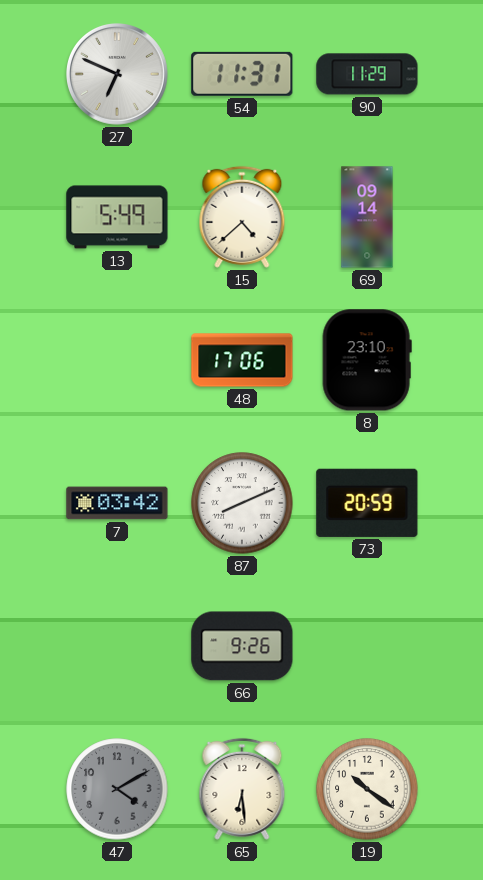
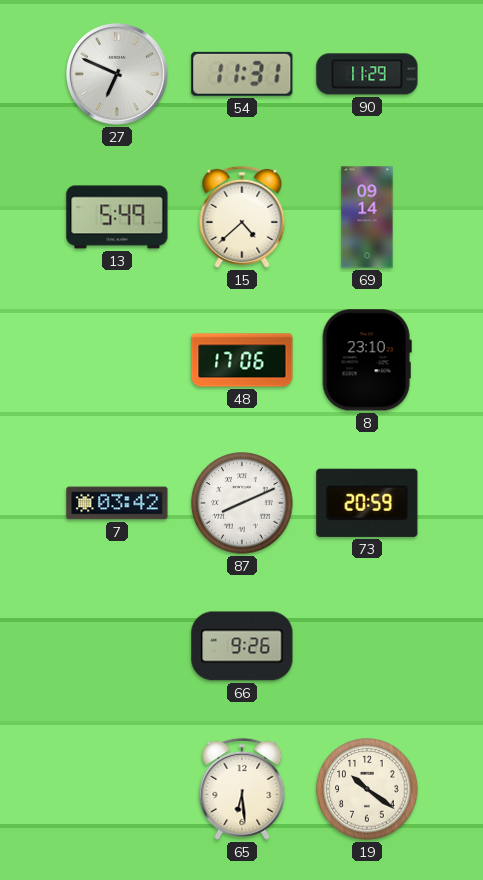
47: 4:10 -> none (117, 789)
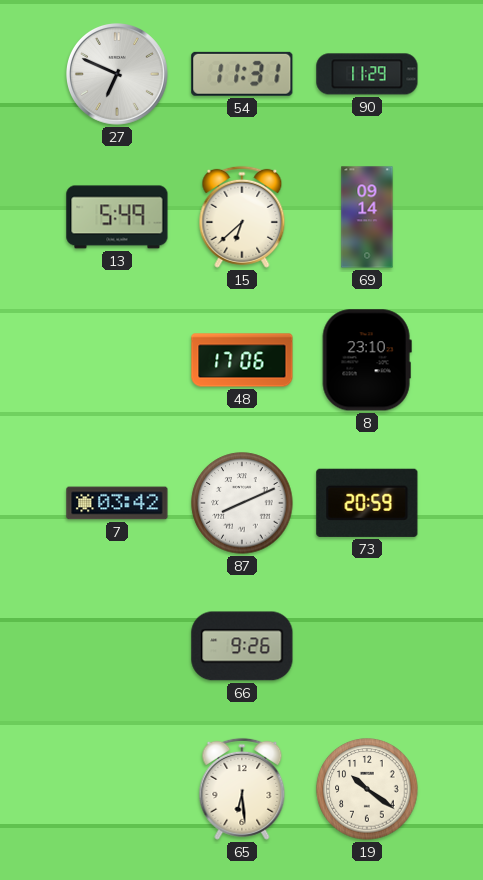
15: 4:38 -> 6:38 (242, 217)
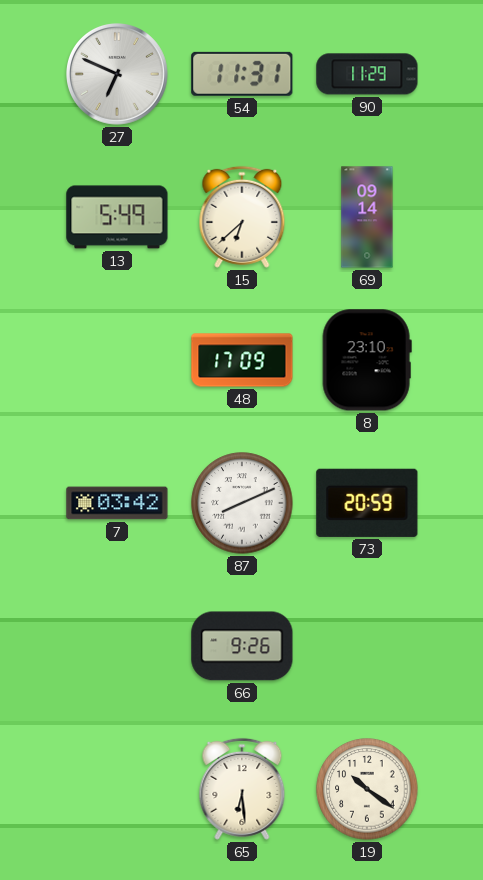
48: 17:06 -> 17:09 (242, 360)
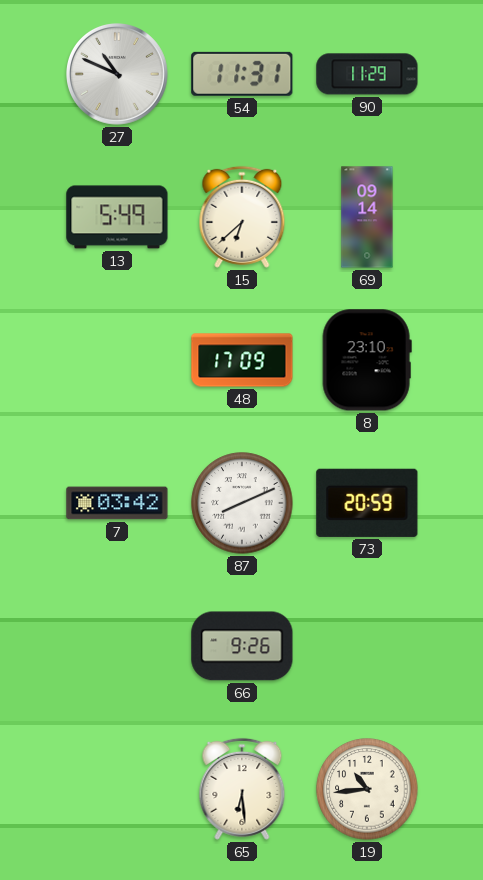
27: 6:49 -> 10:49 (118, 75)
19: 10:21 -> 10:44 (367, 789)
